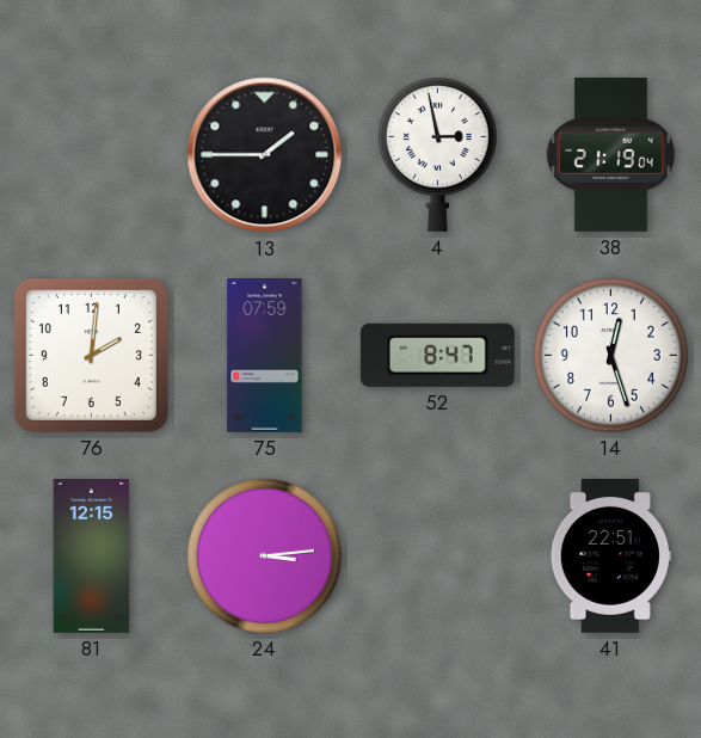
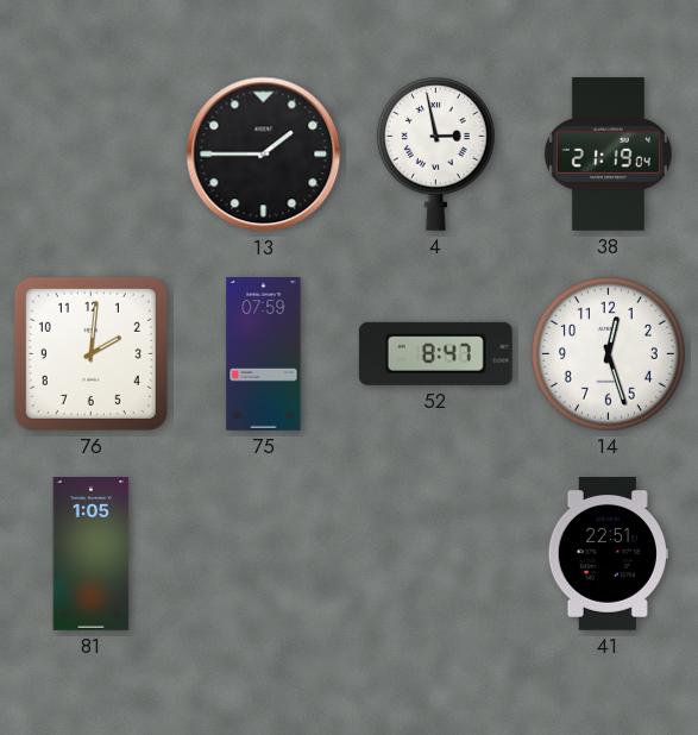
81: 12:15 -> 1:05 (92, 554)
24: 3:14 -> none (264, 555)
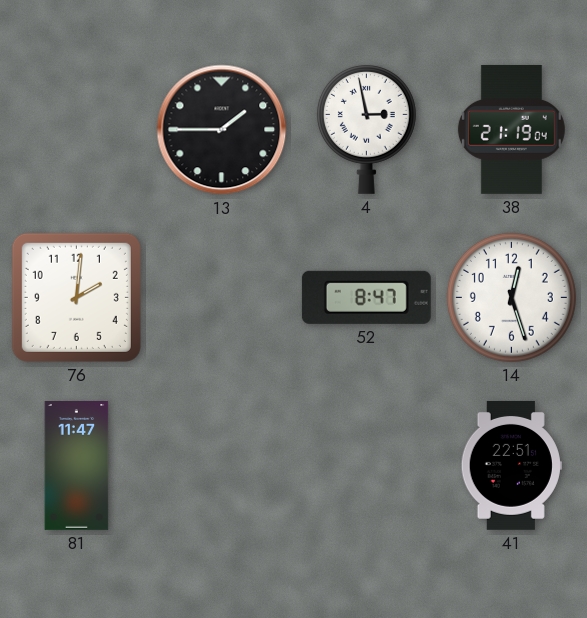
75: 07:59 -> none (264, 354)
81: 1:05 -> 11:47 (77, 466)
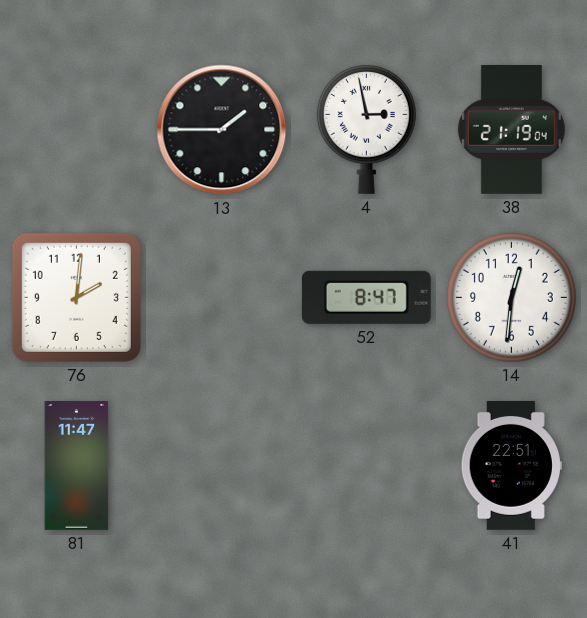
14: 12:27 -> 12:31 (511, 297)
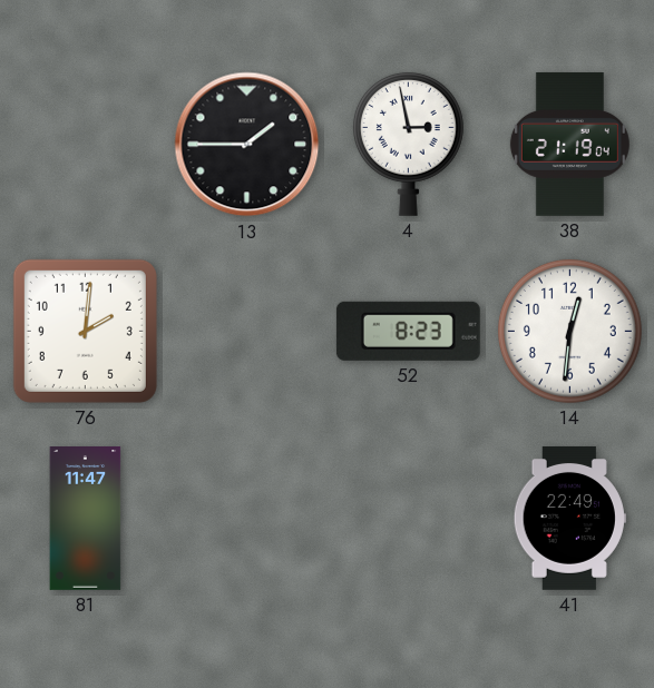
52: 8:47 -> 8:23 (408, 331)
41: 22:51 -> 22:49 (569, 518)
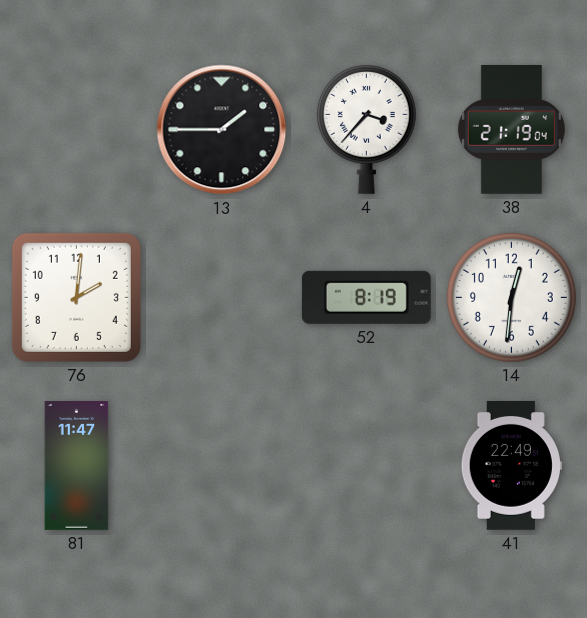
4: 2:58 -> 3:37 (366, 129)
52: 8:23 -> 8:19 (366, 297)
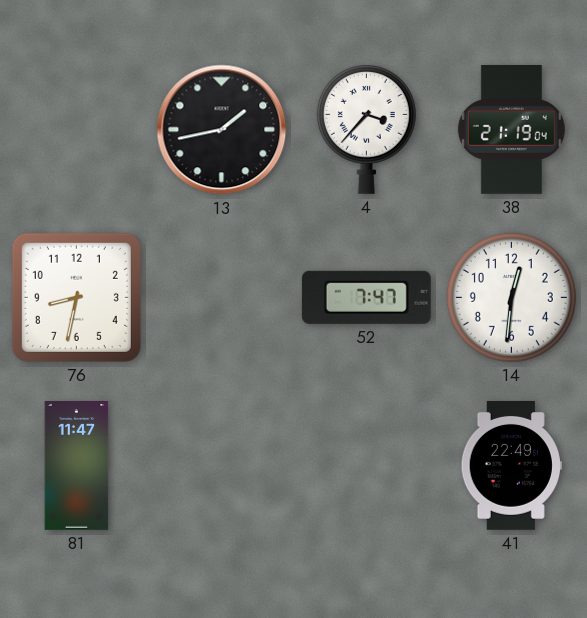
13: 1:45 -> 1:43 (222, 130)
76: 2:01 -> 8:32 (76, 297)
52: 8:19 -> 7:47 (366, 297)
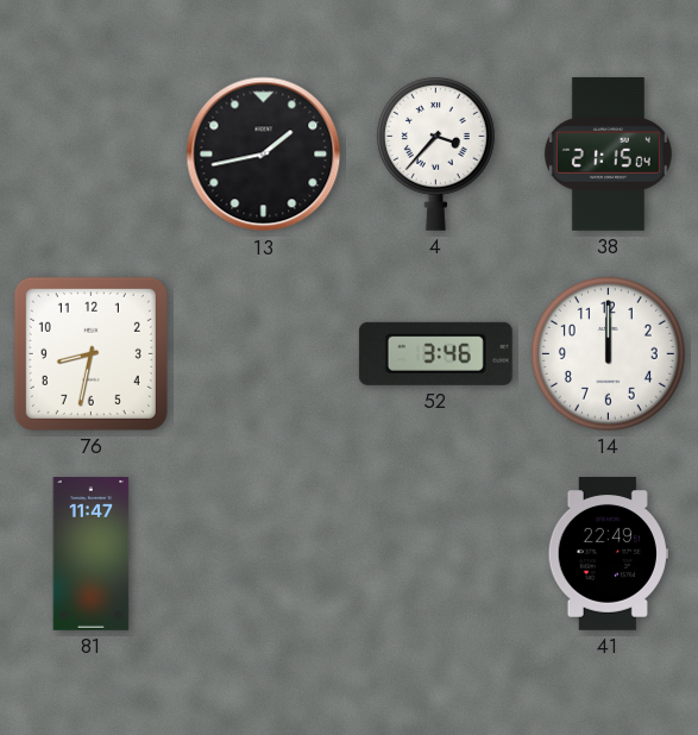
38: 21:19 -> 21:15 (608, 153)
52: 7:47 -> 3:46 (435, 353)
14: 12:31 -> 12:00 (608, 353)
